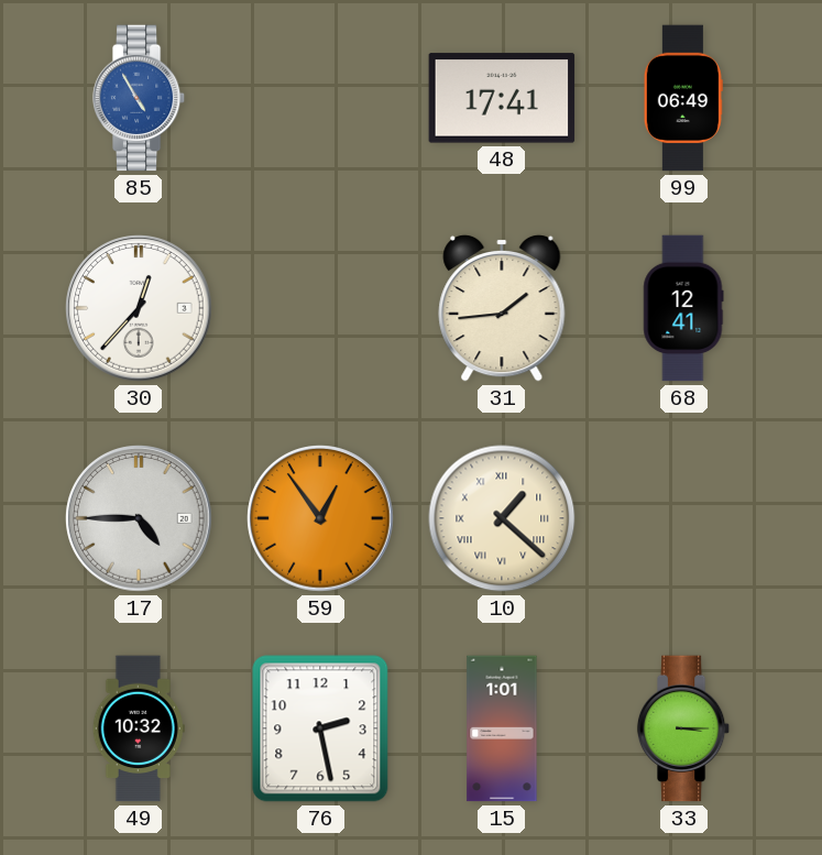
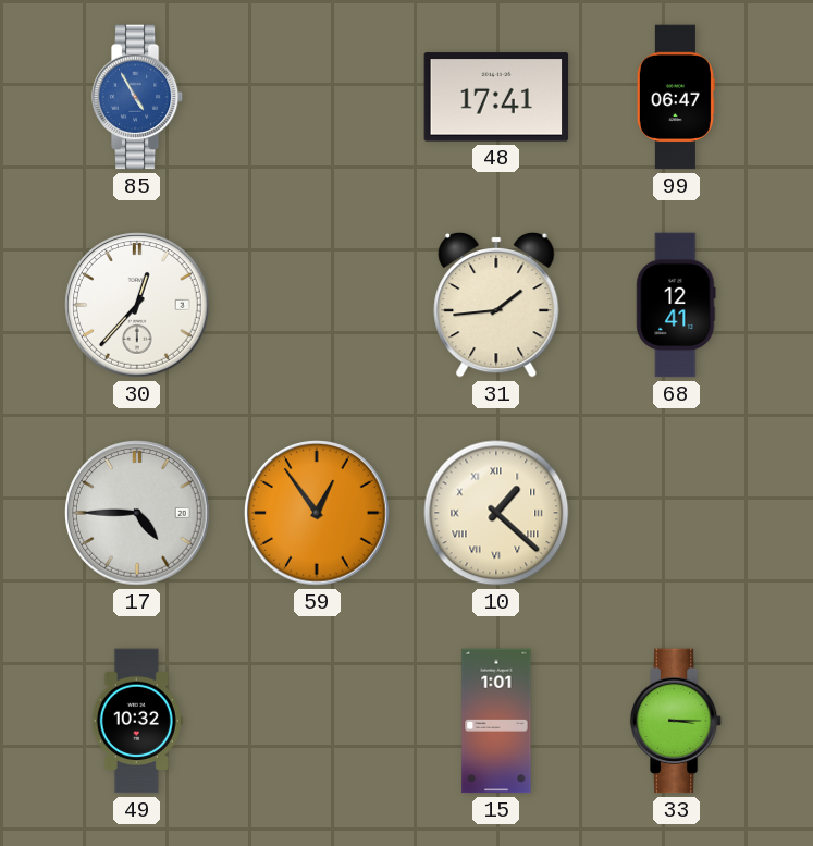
99: 06:49 -> 06:47 (676, 97)
76: 2:28 -> none (320, 728)
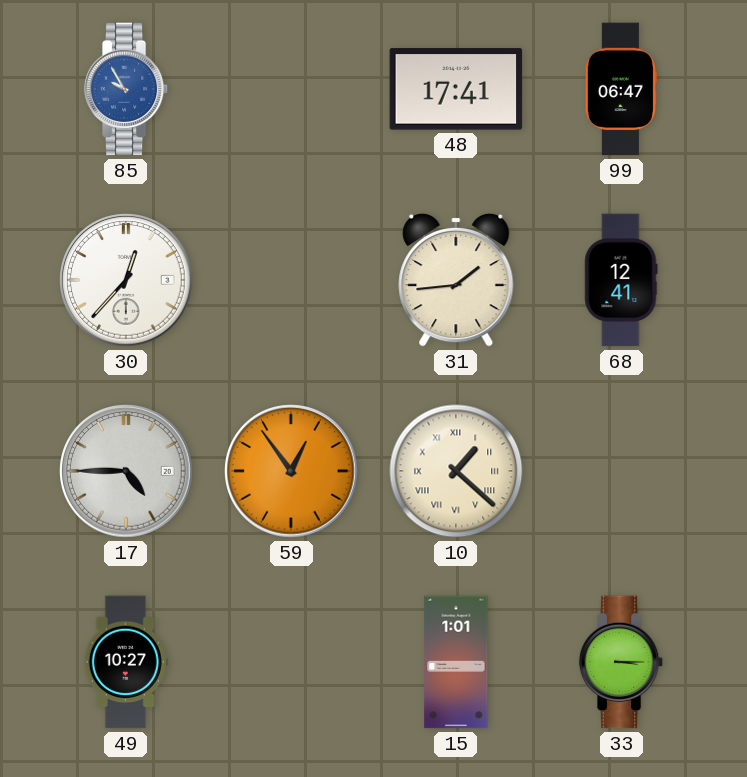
85: 4:55 -> 9:55 (126, 89)
49: 10:32 -> 10:27 (126, 662)
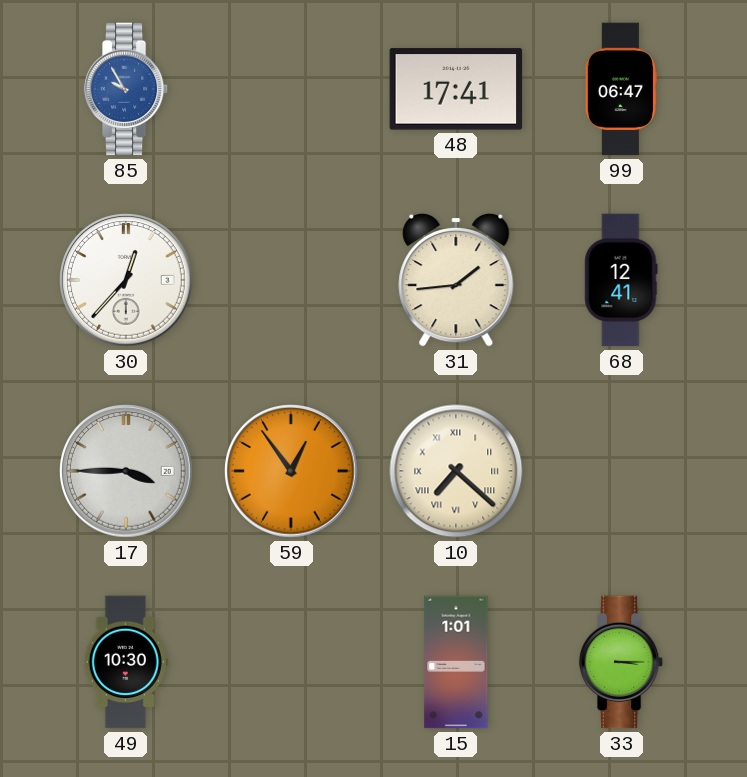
17: 4:45 -> 3:45 (126, 471)
10: 1:22 -> 7:22 (456, 471)
49: 10:27 -> 10:30 (126, 662)
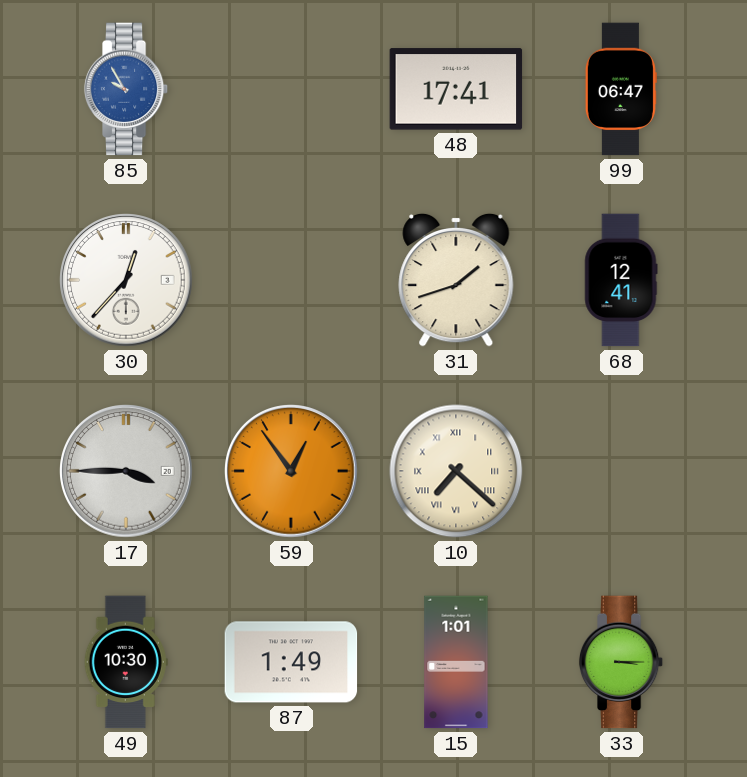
31: 1:44 -> 1:42 (456, 280)
87: none -> 1:49 (291, 662)
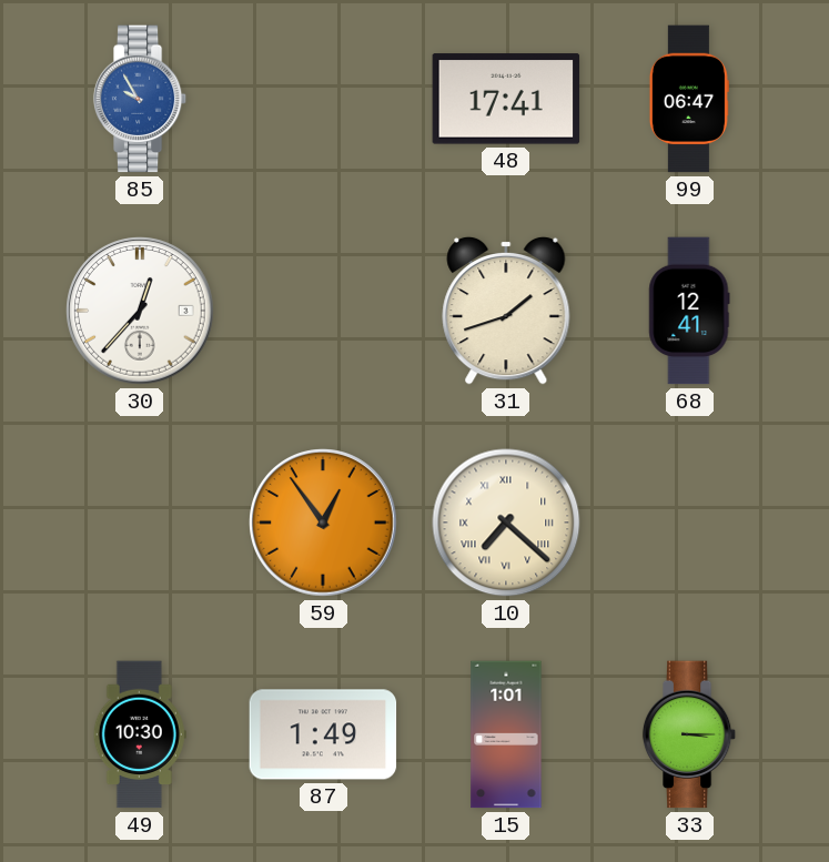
17: 3:45 -> none (126, 471)
